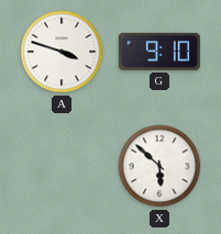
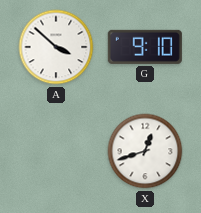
A: 3:48 -> 3:52 (56, 47)
X: 5:52 -> 12:42 (145, 151)
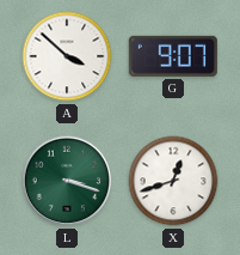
G: 9:10 -> 9:07 (173, 56)
L: none -> 3:18 (67, 181)
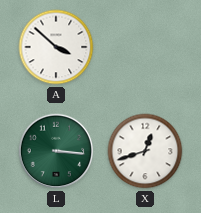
G: 9:07 -> none (173, 56)
L: 3:18 -> 3:16 (56, 151)
